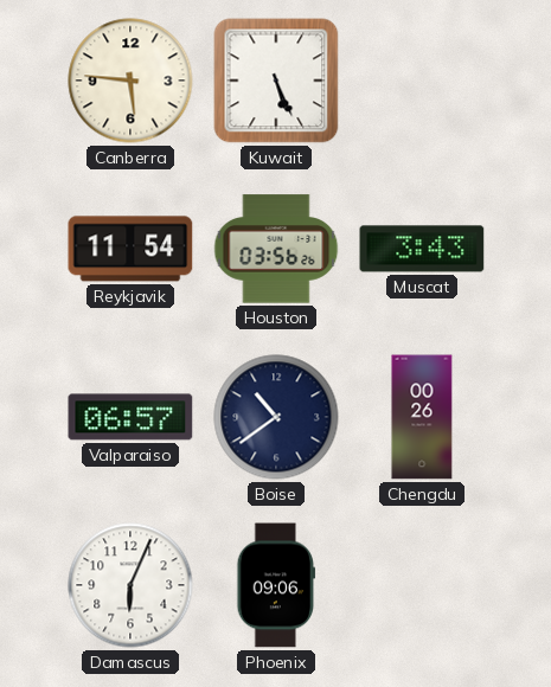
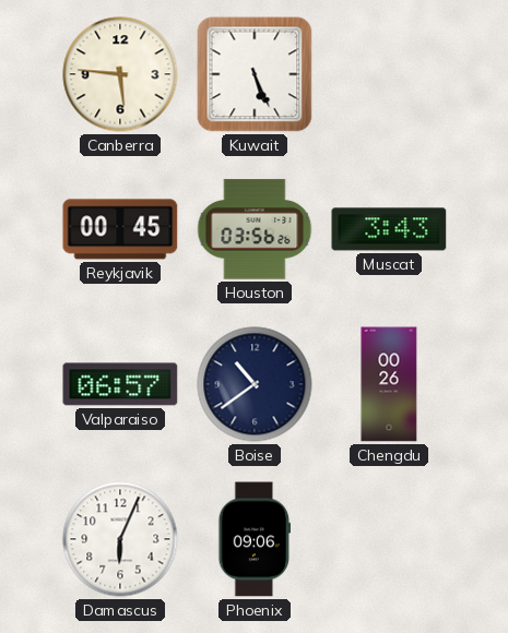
Reykjavik: 11:54 -> 00:45 (120, 229)
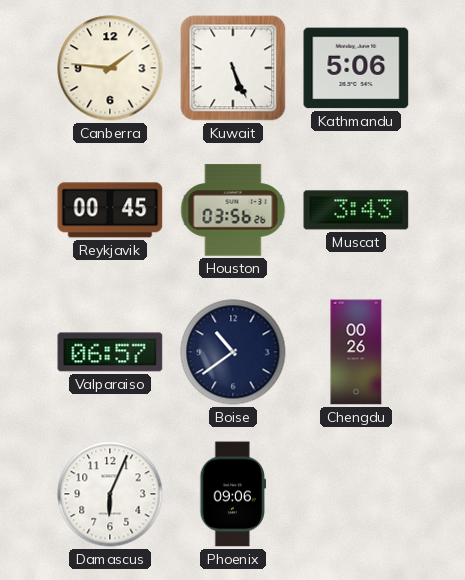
Canberra: 5:46 -> 1:46 (110, 68)
Kathmandu: none -> 5:06 (356, 68)
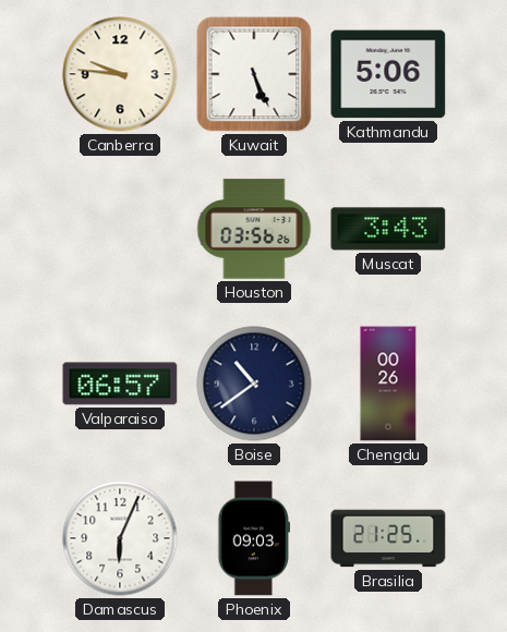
Canberra: 1:46 -> 9:46 (120, 74)
Reykjavik: 00:45 -> none (110, 210)
Phoenix: 09:06 -> 09:03 (254, 538)
Brasilia: none -> 21:25 (388, 538)
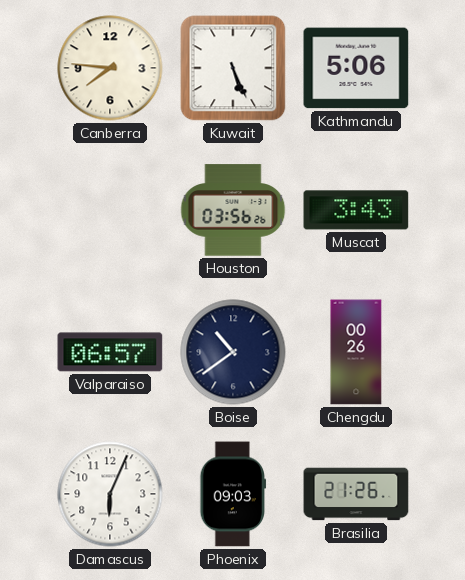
Canberra: 9:46 -> 7:46 (110, 68)
Brasilia: 21:25 -> 21:26 (356, 494)
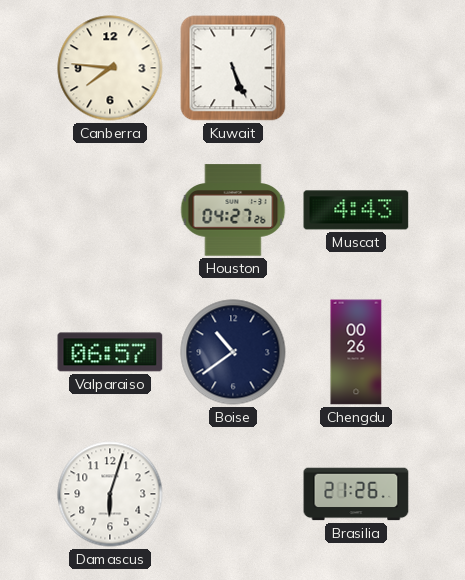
Kathmandu: 5:06 -> none (356, 68)
Houston: 03:56 -> 04:27 (233, 210)
Muscat: 3:43 -> 4:43 (356, 210)
Damascus: 6:04 -> 6:03 (110, 494)
Phoenix: 09:03 -> none (233, 494)
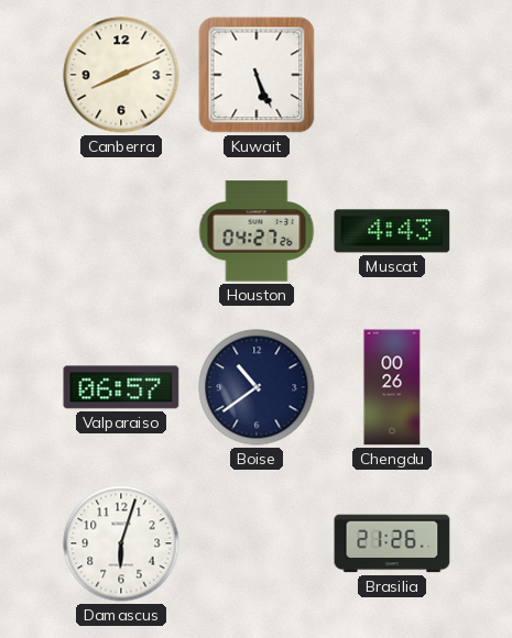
Canberra: 7:46 -> 8:11 (121, 75)
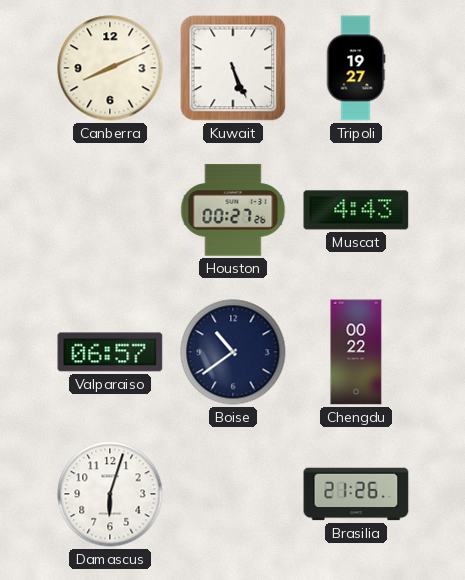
Tripoli: none -> 19:27 (356, 68)
Houston: 04:27 -> 00:27 (233, 210)
Chengdu: 00:26 -> 00:22 (356, 352)
